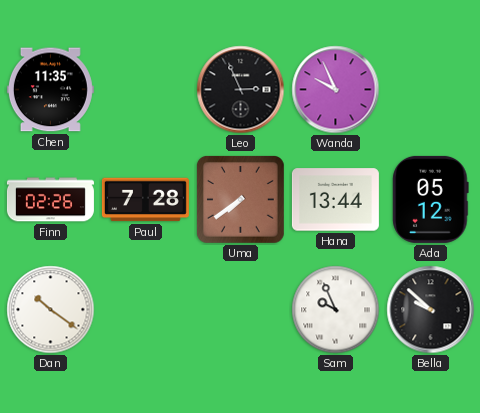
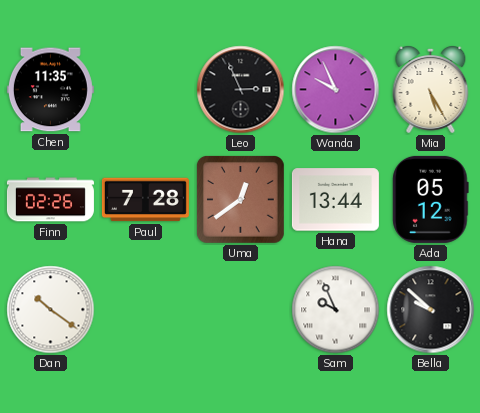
Mia: none -> 5:25 (431, 90)
Uma: 7:39 -> 12:39 (241, 200)
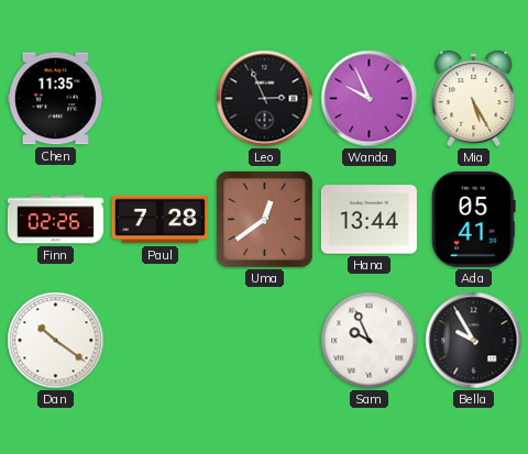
Ada: 05:12 -> 05:41 (474, 219)
Bella: 9:52 -> 9:55 (474, 341)
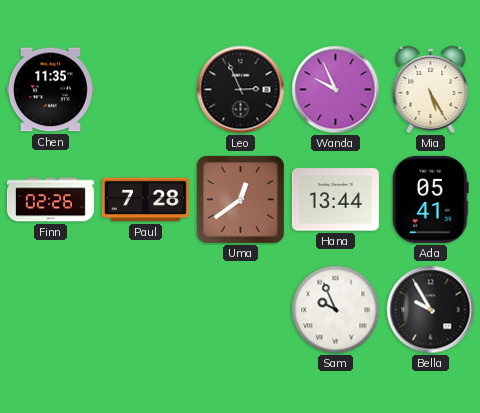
Dan: 10:21 -> none (56, 341)
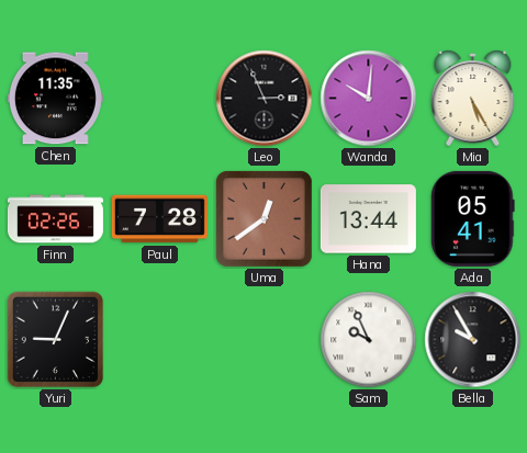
Wanda: 9:56 -> 10:01 (369, 99)
Yuri: none -> 9:04 (56, 340)
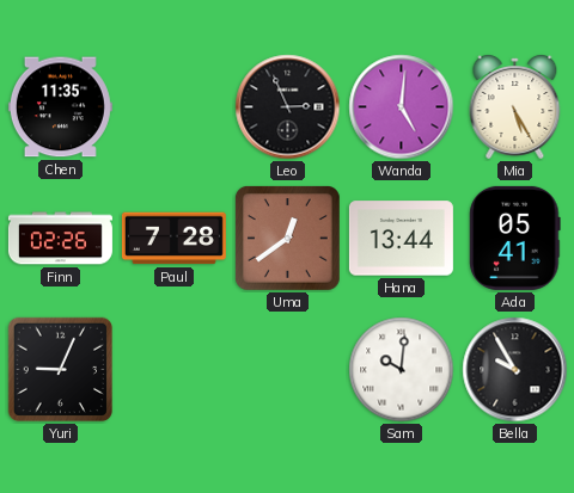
Wanda: 10:01 -> 5:01 (402, 107)
Sam: 9:56 -> 10:01 (402, 370)
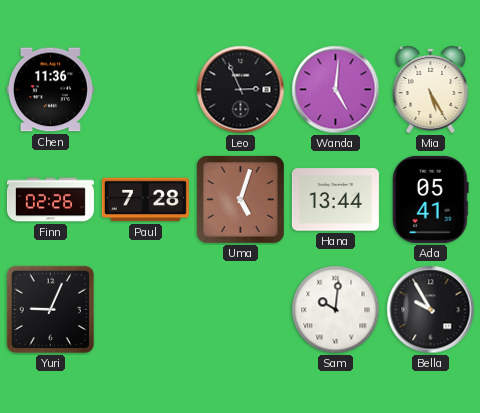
Chen: 11:35 -> 11:36 (50, 90)
Uma: 12:39 -> 5:03 (241, 200)
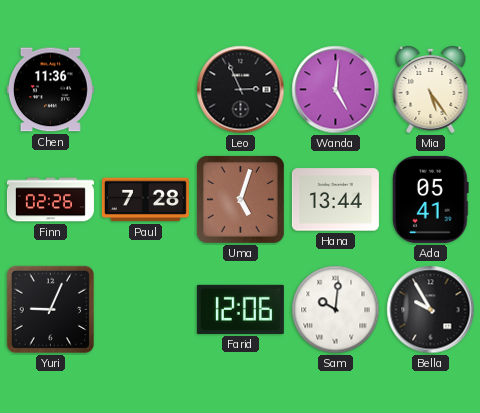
Mia: 5:25 -> 5:24 (431, 90)
Farid: none -> 12:06 (240, 309)
